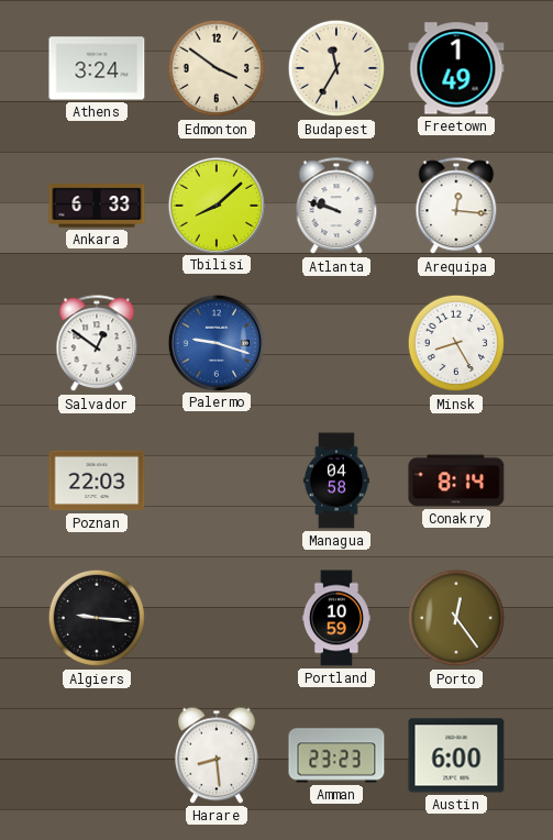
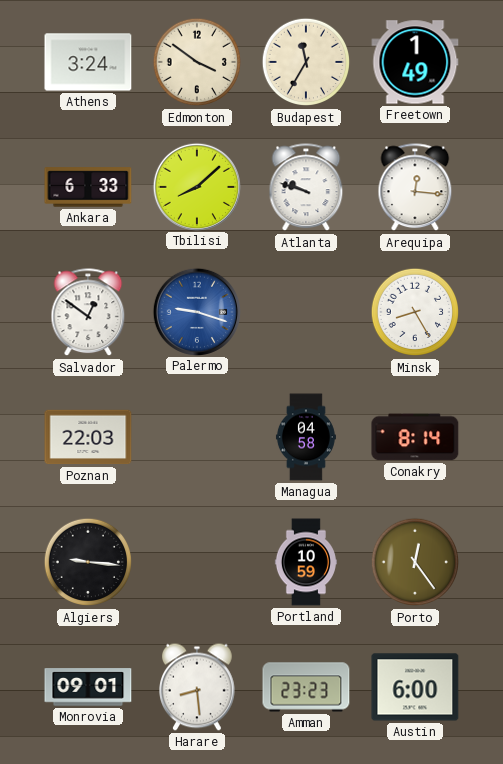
Monrovia: none -> 09:01 (88, 687)
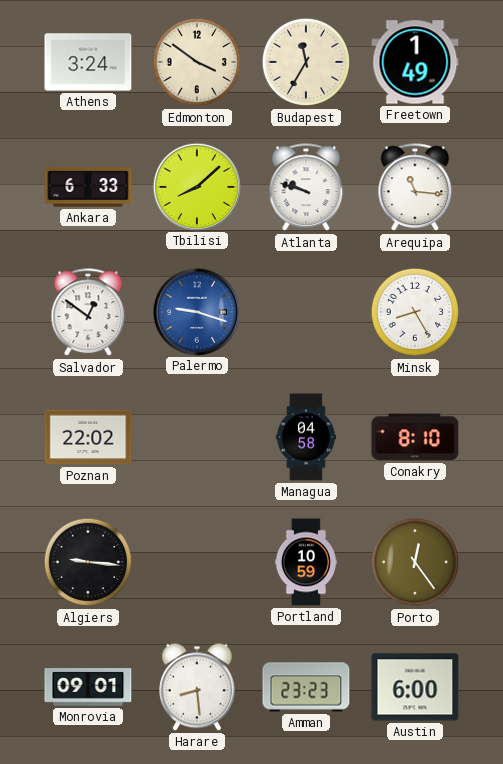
Arequipa: 12:16 -> 11:16 (415, 188)
Poznan: 22:03 -> 22:02 (88, 437)
Conakry: 8:14 -> 8:10 (415, 437)
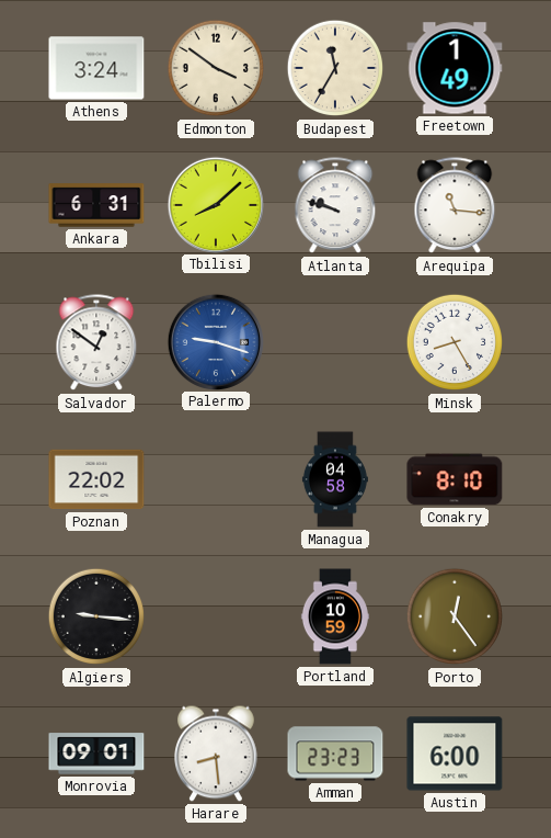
Ankara: 6:33 -> 6:31 (96, 205)
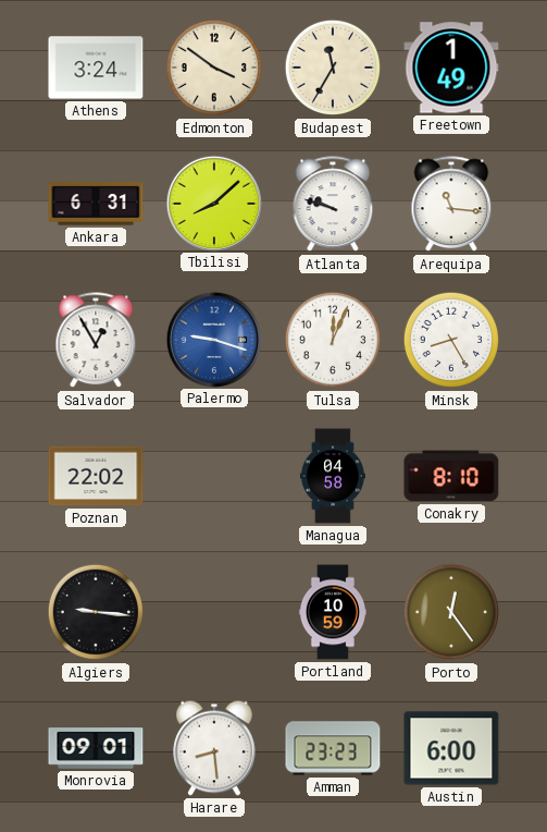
Salvador: 12:51 -> 12:55 (96, 341)
Tulsa: none -> 12:04 (333, 340)
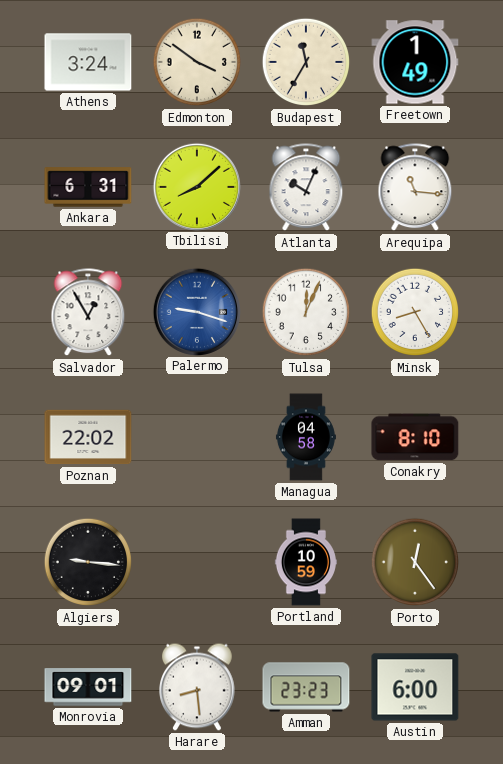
Atlanta: 9:48 -> 10:04 (306, 188)
